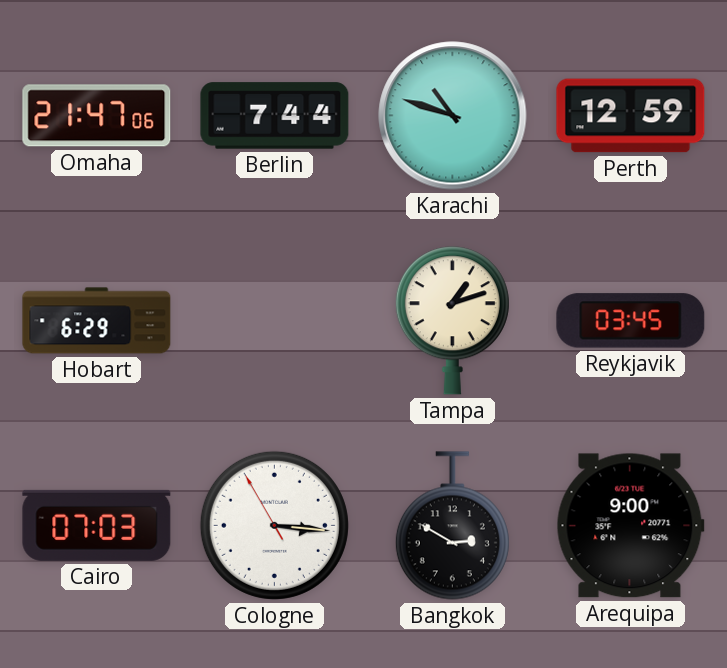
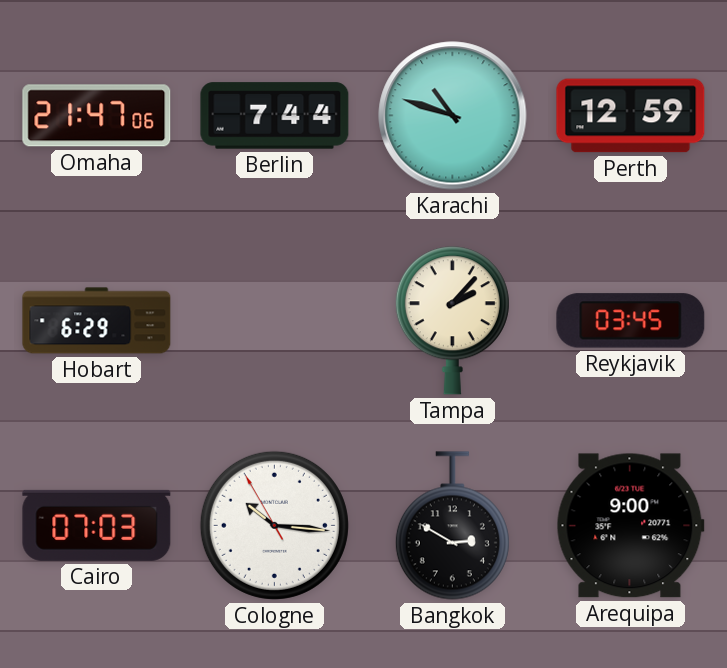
Tampa: 1:12 -> 2:07 (452, 321)
Cologne: 3:15 -> 10:15 (274, 525)
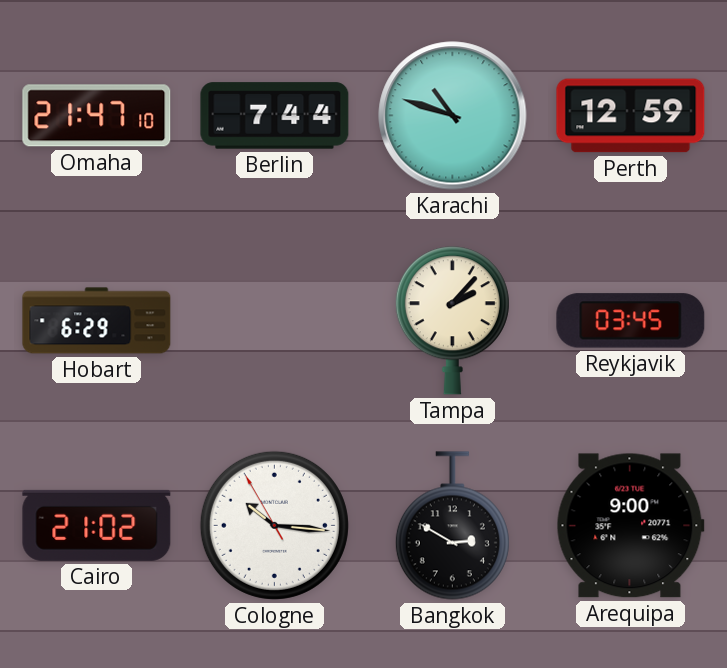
Omaha: 21:47:06 -> 21:47:10 (97, 116)
Cairo: 07:03 -> 21:02 (97, 525)
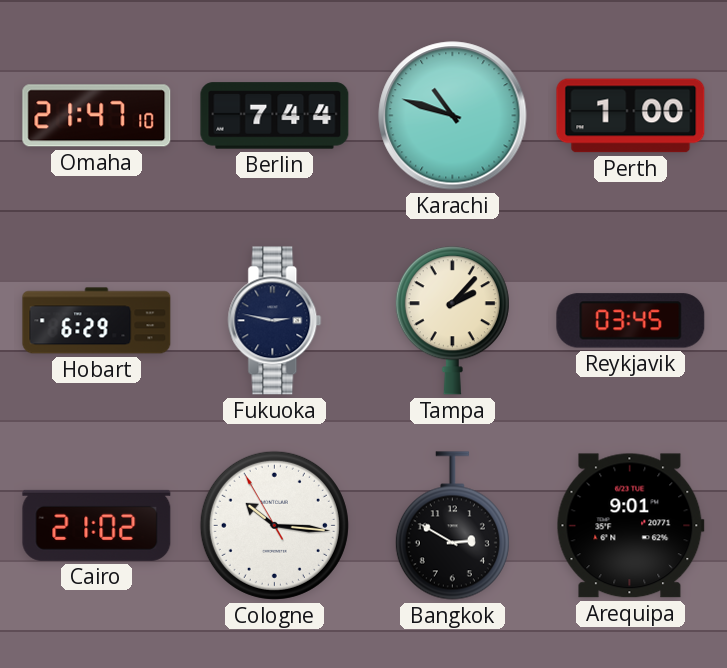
Perth: 12:59 -> 1:00 (631, 116)
Fukuoka: none -> 2:47 (275, 321)
Arequipa: 9:00 -> 9:01 (630, 526)
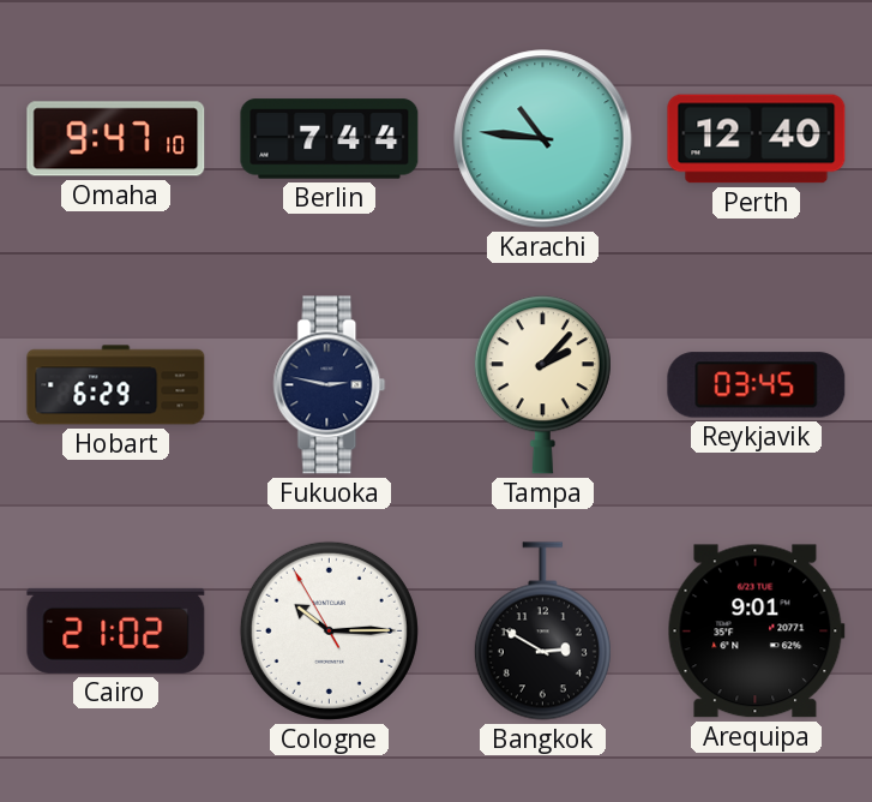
Omaha: 21:47 -> 9:47 (116, 139)
Karachi: 10:48 -> 10:46 (543, 139)
Perth: 1:00 -> 12:40 (757, 139)
Cologne: 10:15 -> 10:14 (329, 630)
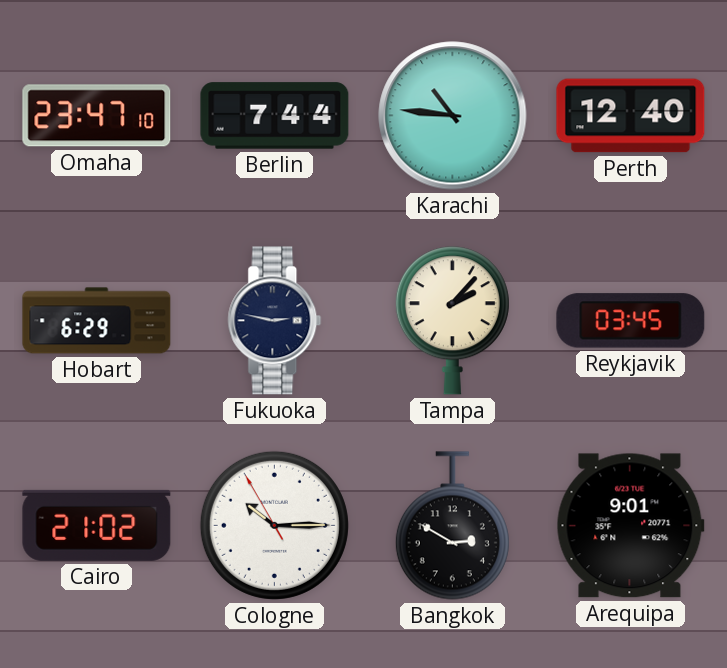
Omaha: 9:47 -> 23:47 (97, 116)
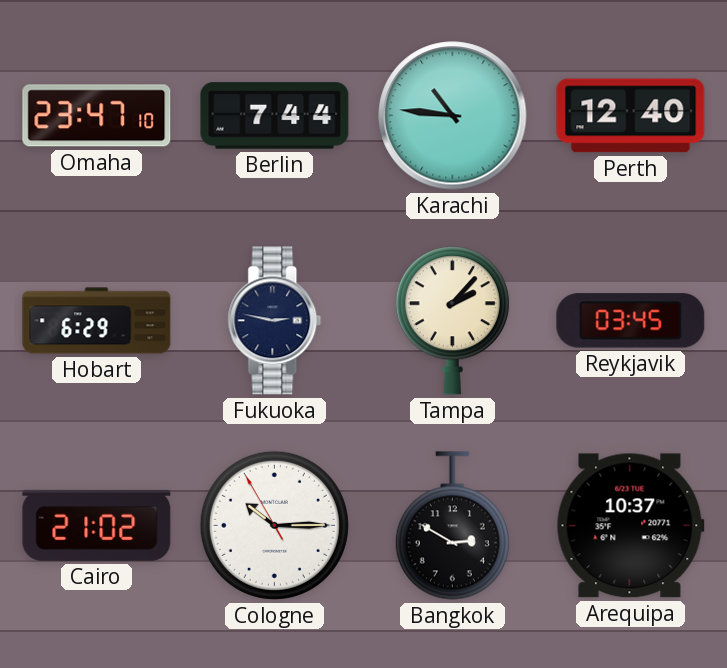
Arequipa: 9:01 -> 10:37 (630, 526)
